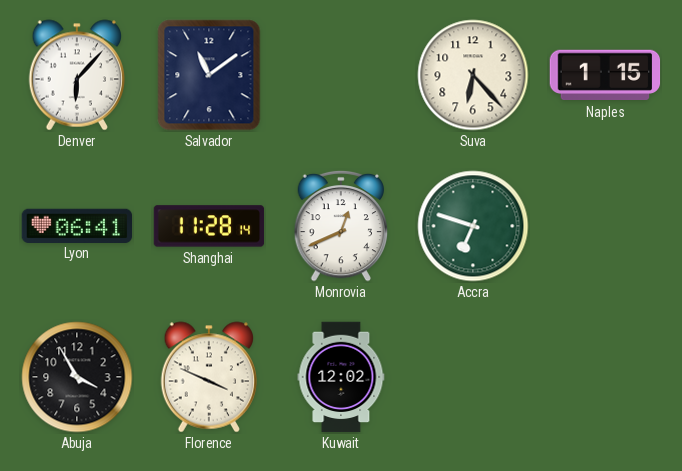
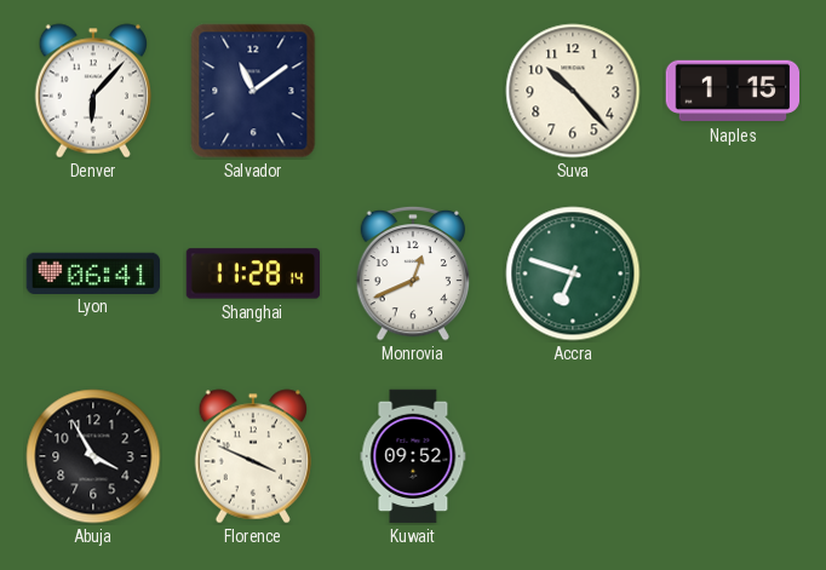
Suva: 6:23 -> 10:23 (573, 91)
Kuwait: 12:02 -> 09:52 (413, 456)
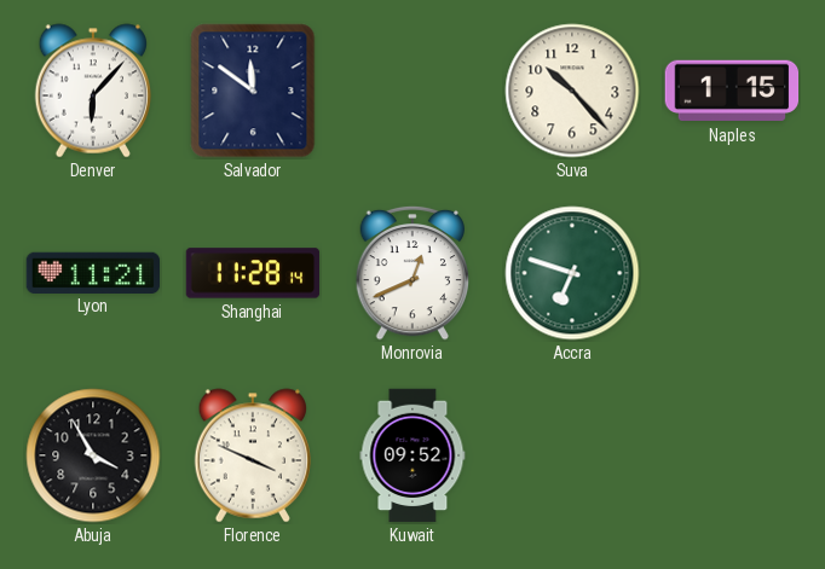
Salvador: 11:09 -> 11:51 (253, 91)
Lyon: 06:41 -> 11:21 (93, 272)
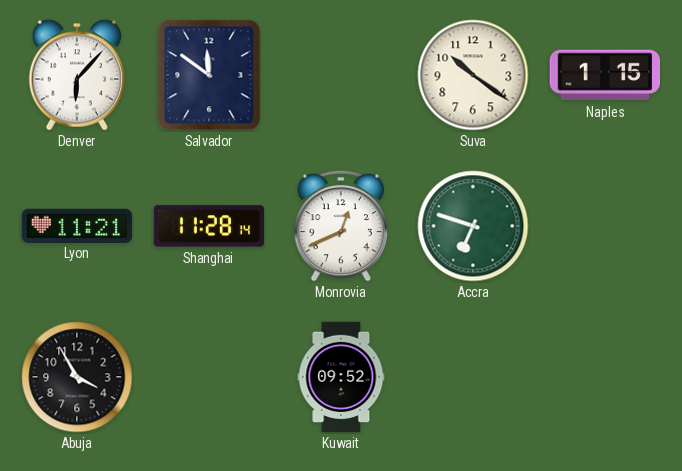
Suva: 10:23 -> 10:21 (473, 75)
Florence: 3:49 -> none (252, 455)
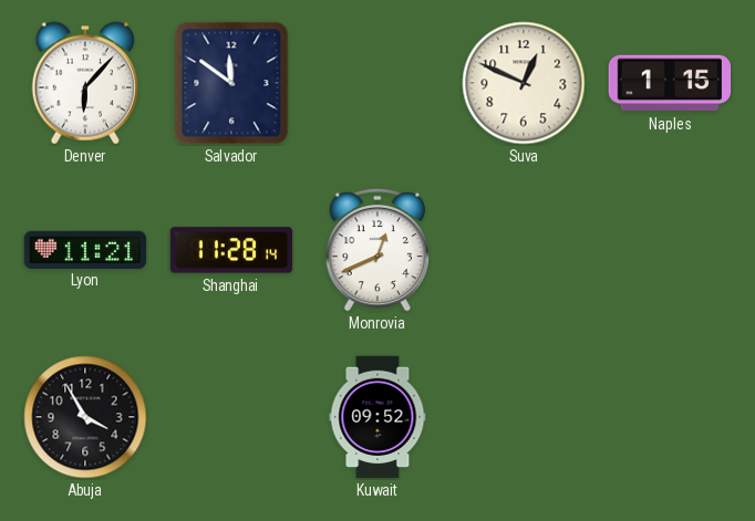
Suva: 10:21 -> 12:49 (524, 83)
Accra: 6:48 -> none (473, 226)
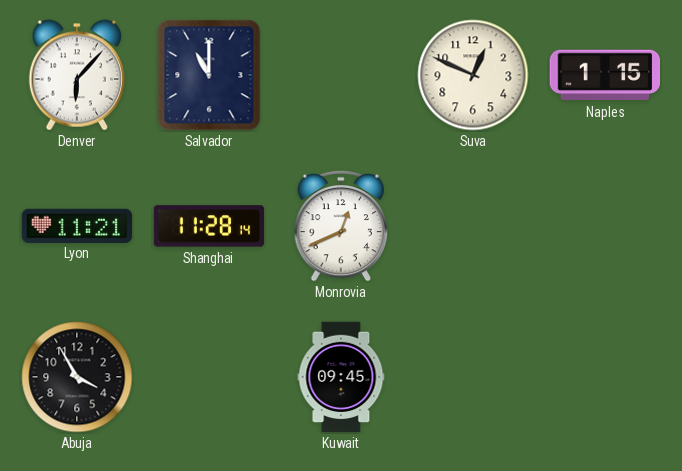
Salvador: 11:51 -> 11:00 (209, 75)
Kuwait: 09:52 -> 09:45 (341, 377)
